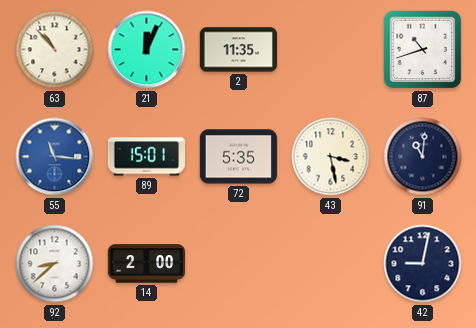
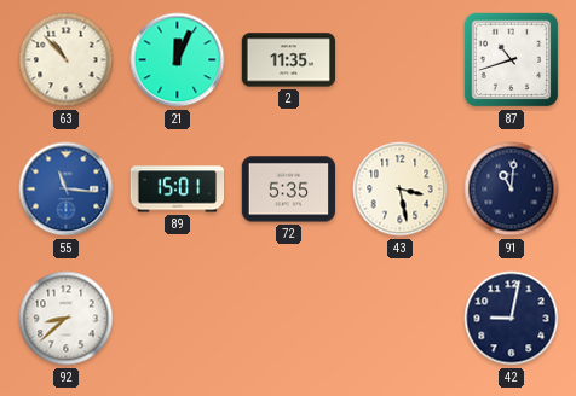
14: 2:00 -> none (147, 264)
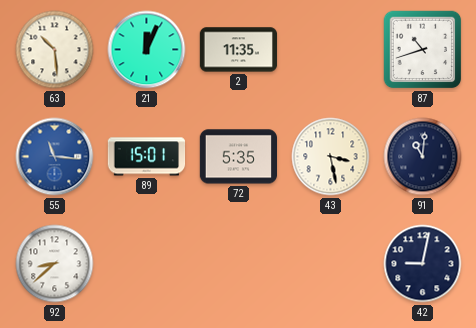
63: 10:53 -> 10:29 (55, 50)
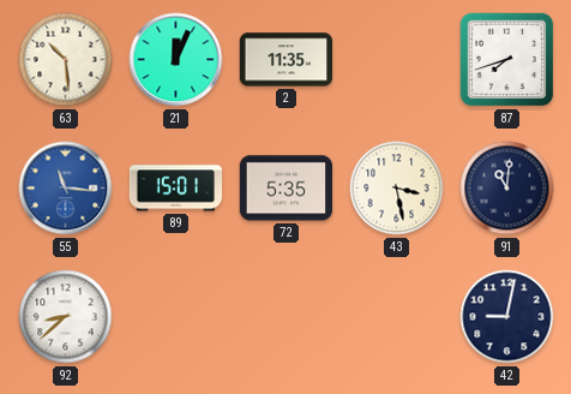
87: 10:42 -> 7:42 (507, 60)
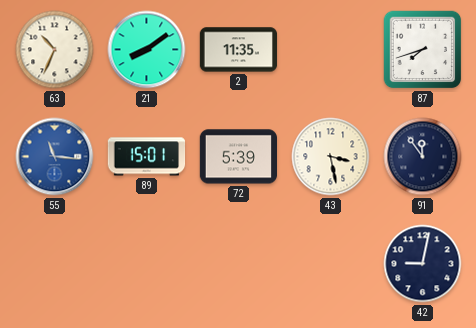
63: 10:29 -> 10:34 (55, 50)
21: 12:04 -> 8:09 (147, 50)
72: 5:35 -> 5:39 (238, 157)
91: 11:01 -> 11:54 (423, 157)
92: 8:38 -> none (66, 317)
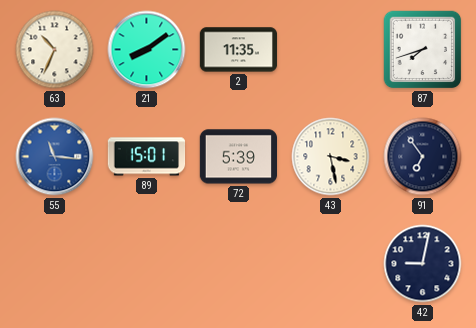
91: 11:54 -> 6:54 (423, 157)
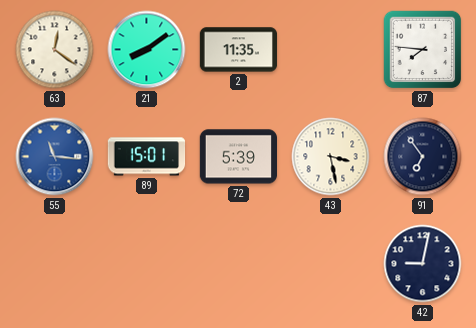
63: 10:34 -> 12:21 (55, 50)
87: 7:42 -> 7:46 (423, 50)
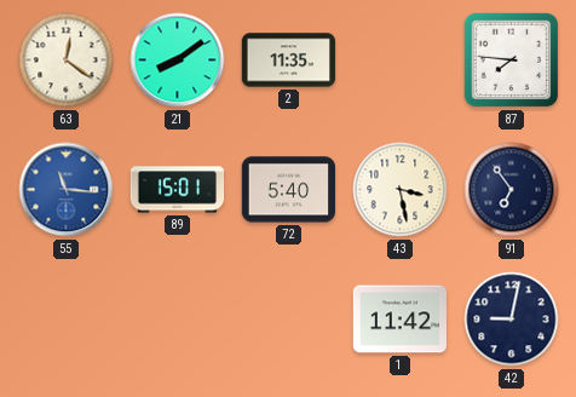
72: 5:39 -> 5:40 (288, 190)
1: none -> 11:42 (399, 320)
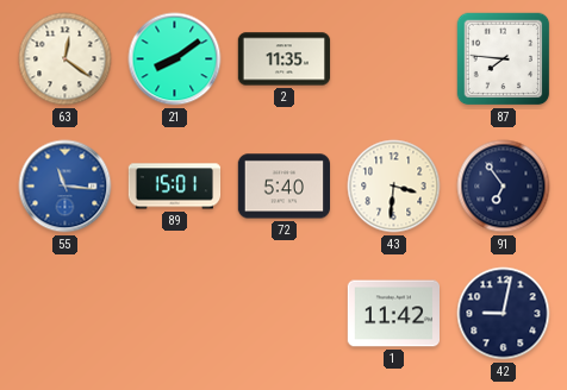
43: 3:28 -> 3:31 (394, 187)
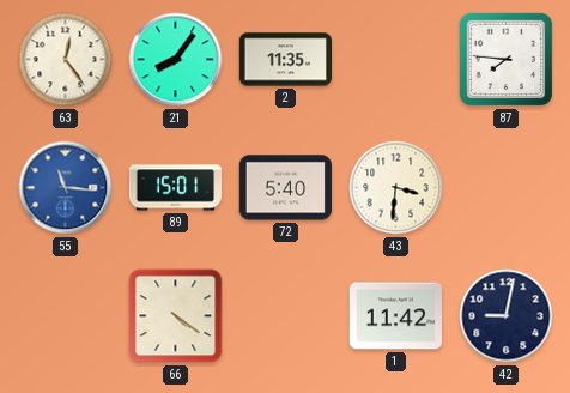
63: 12:21 -> 12:24 (66, 60)
21: 8:09 -> 8:06 (176, 60)
91: 6:54 -> none (504, 187)
66: none -> 4:21 (176, 316)
